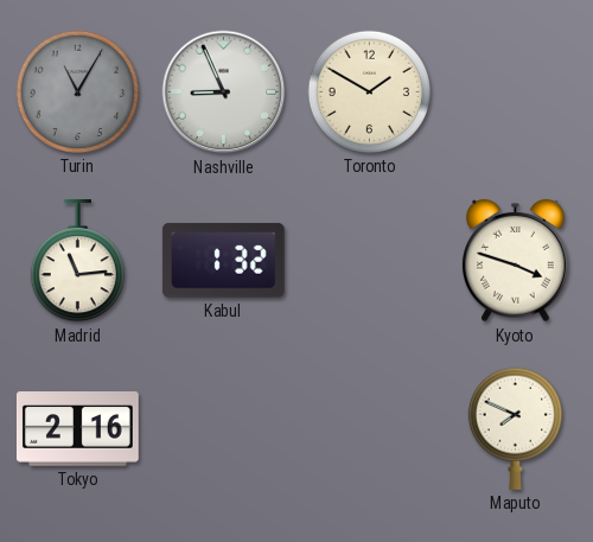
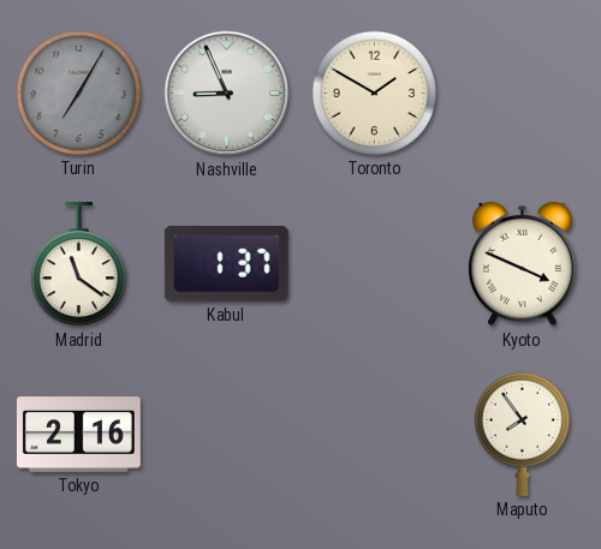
Turin: 11:05 -> 7:05 (78, 93)
Madrid: 11:14 -> 11:21 (78, 265)
Kabul: 1:32 -> 1:37 (226, 263)
Kyoto: 3:48 -> 3:49 (523, 264)
Maputo: 7:49 -> 7:54 (522, 434)
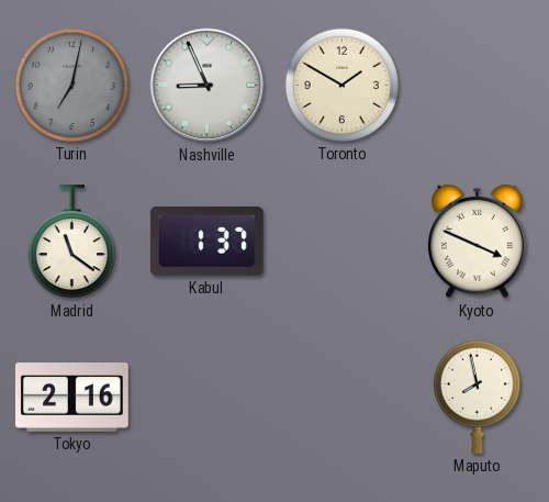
Turin: 7:05 -> 7:02 (71, 85)
Maputo: 7:54 -> 7:58 (477, 397)
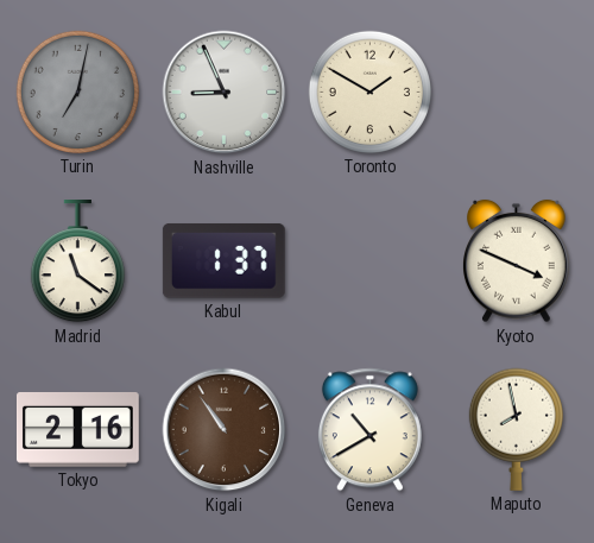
Kigali: none -> 10:54 (225, 430)
Geneva: none -> 10:40 (369, 430)
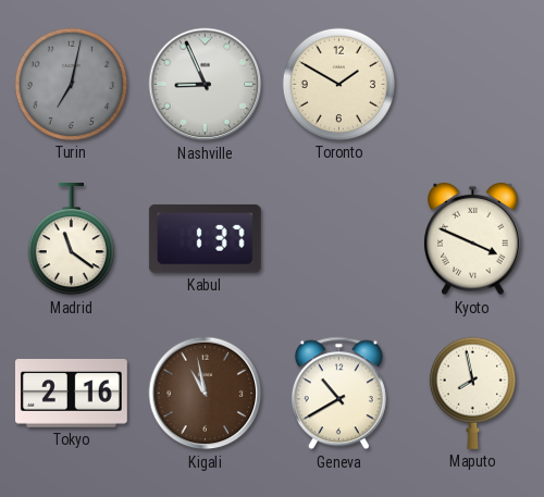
Kigali: 10:54 -> 10:58 (206, 394)
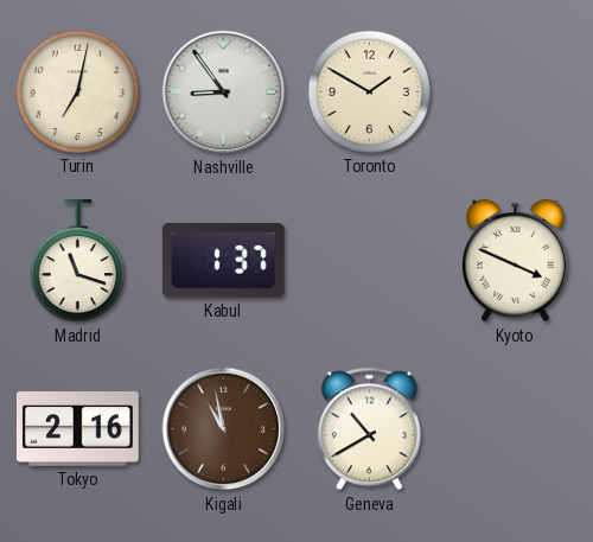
Turin dial: grey -> cream (77, 91)
Nashville: 8:56 -> 8:54 (224, 93)
Madrid: 11:21 -> 11:18 (77, 262)
Maputo: 7:58 -> none (472, 393)
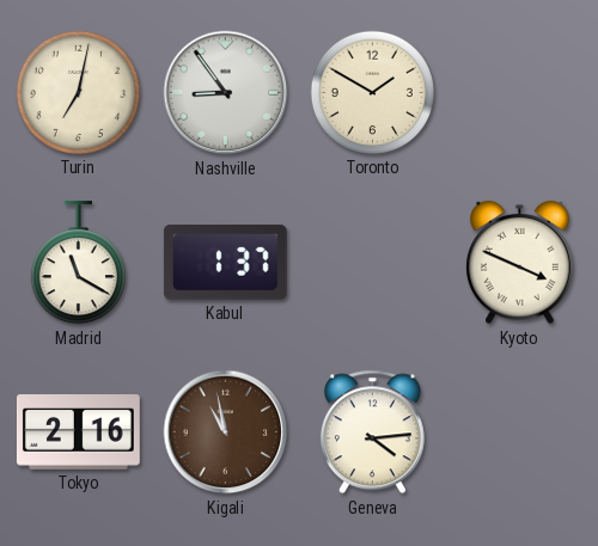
Madrid: 11:18 -> 11:20 (78, 264)
Geneva: 10:40 -> 4:14 (372, 432)
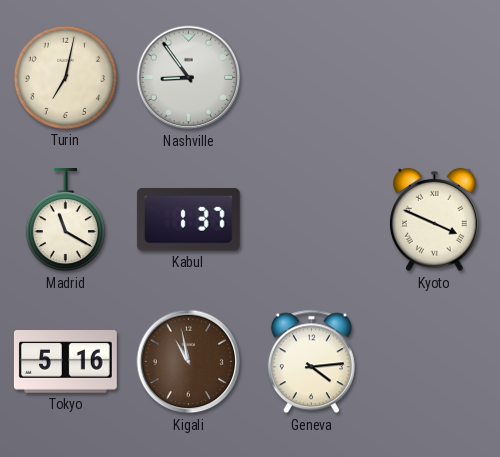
Toronto: 1:50 -> none (372, 92)
Tokyo: 2:16 -> 5:16 (65, 362)
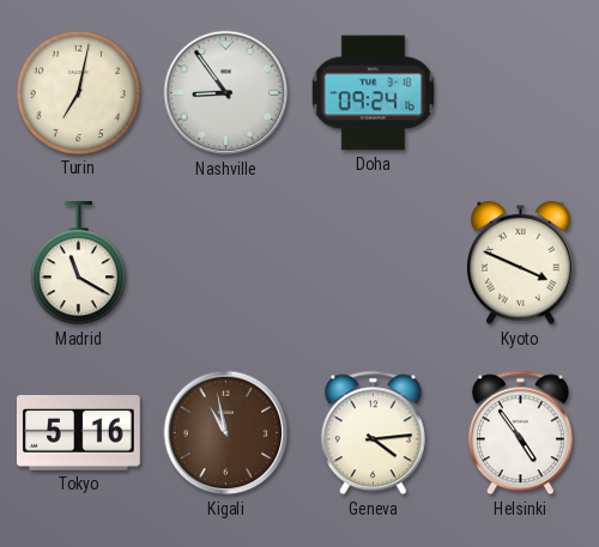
Doha: none -> 09:24 (373, 93)
Kabul: 1:37 -> none (188, 219)
Helsinki: none -> 4:54 (520, 433)
